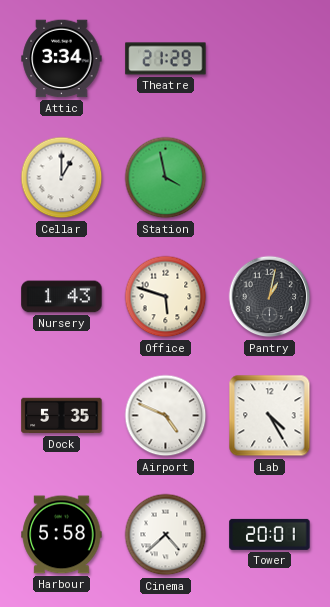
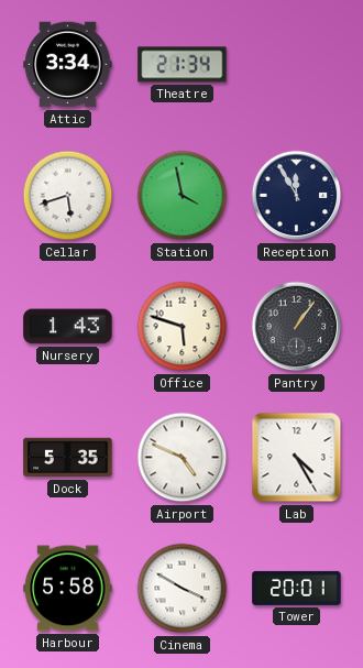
Theatre: 21:29 -> 21:34 (183, 65)
Cellar: 1:00 -> 5:42 (68, 196)
Reception: none -> 11:55 (297, 196)
Pantry: 1:02 -> 1:06 (297, 327)
Cinema: 4:38 -> 3:50 (183, 589)
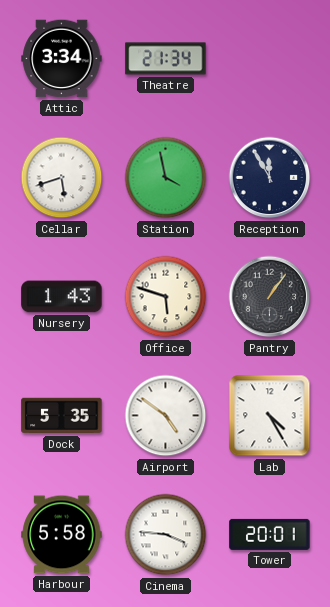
Airport: 4:49 -> 4:51 (166, 416)
Cinema: 3:50 -> 3:46 (166, 535)
